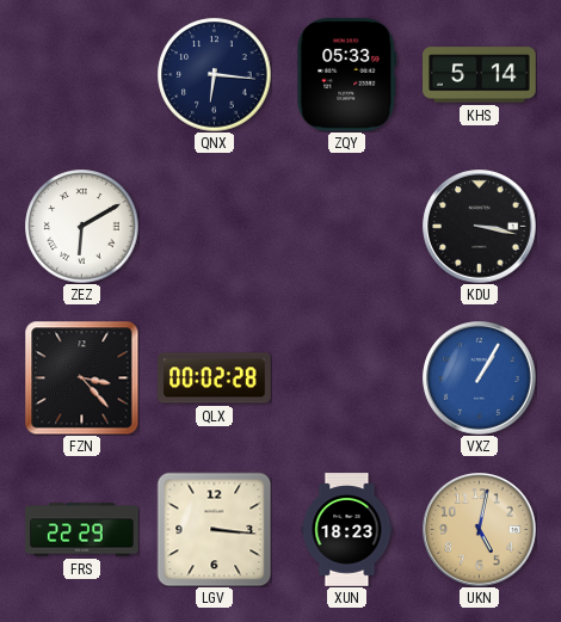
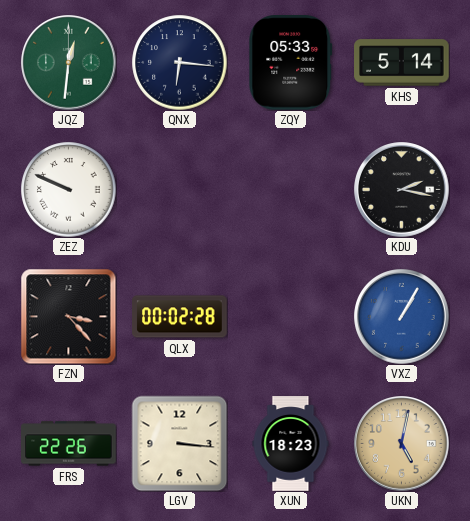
JQZ: none -> 12:31 (69, 63)
ZEZ: 6:10 -> 9:49 (68, 189)
KDU: 3:17 -> 2:17 (402, 190)
FRS: 22:29 -> 22:26 (69, 444)
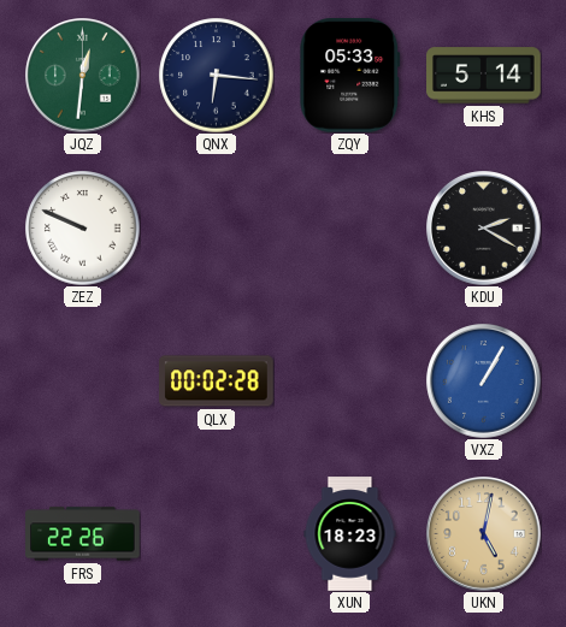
KDU: 2:17 -> 2:20 (484, 229)
FZN: 3:23 -> none (68, 316)
LGV: 3:16 -> none (179, 443)
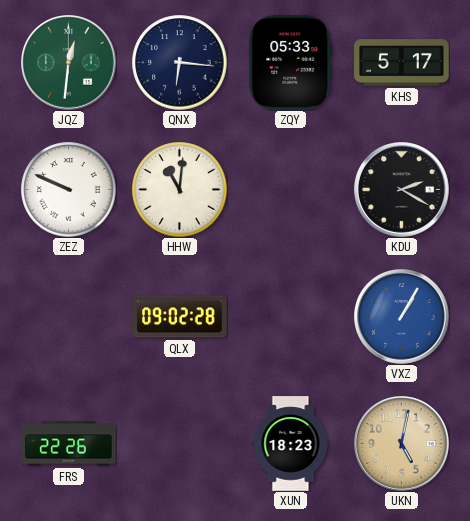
KHS: 5:14 -> 5:17 (402, 63)
HHW: none -> 11:01 (179, 189)
QLX: 00:02 -> 09:02 (180, 317)
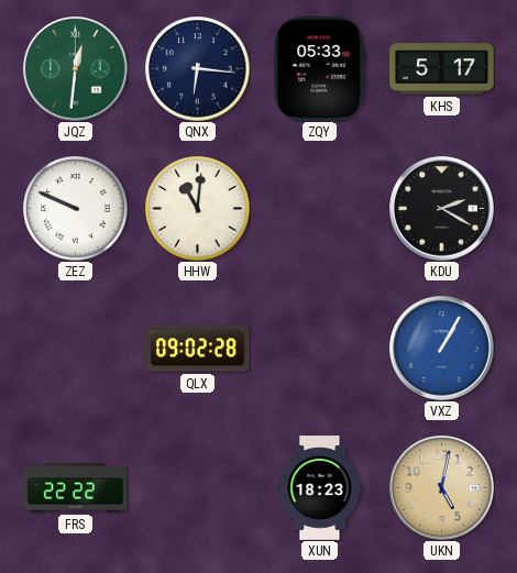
FRS: 22:26 -> 22:22 (76, 488)
